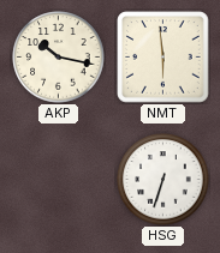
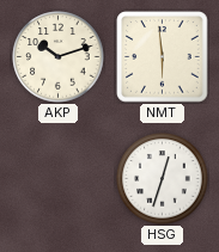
AKP: 10:17 -> 10:12 (59, 57)
HSG: 6:33 -> 12:33 (163, 179)
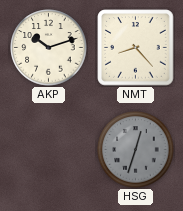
NMT: 5:59 -> 8:23 (136, 48)
HSG dial: white -> grey (136, 150)
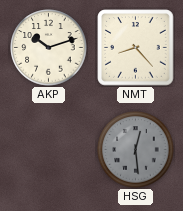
HSG: 12:33 -> 12:29 (136, 150)
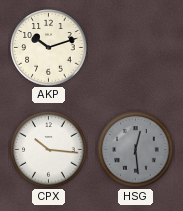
NMT: 8:23 -> none (136, 48)
CPX: none -> 10:16 (49, 150)
